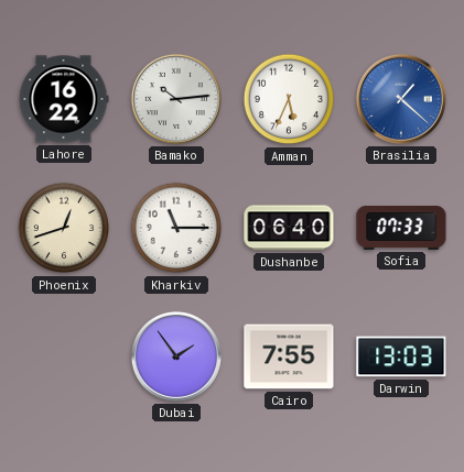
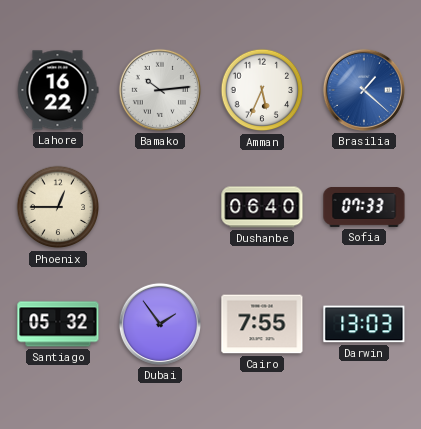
Phoenix: 12:42 -> 12:45 (58, 207)
Kharkiv: 11:15 -> none (176, 228)
Santiago: none -> 05:32 (58, 324)
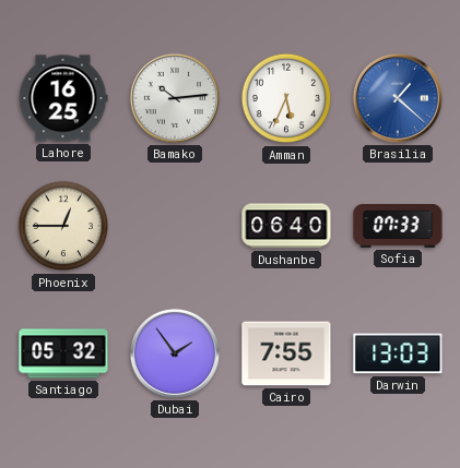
Lahore: 16:22 -> 16:25 (63, 98)
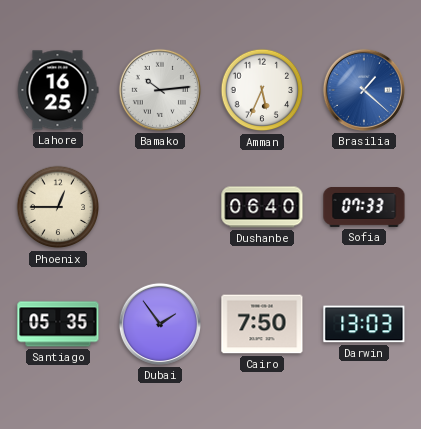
Santiago: 05:32 -> 05:35 (58, 324)
Cairo: 7:55 -> 7:50 (262, 324)
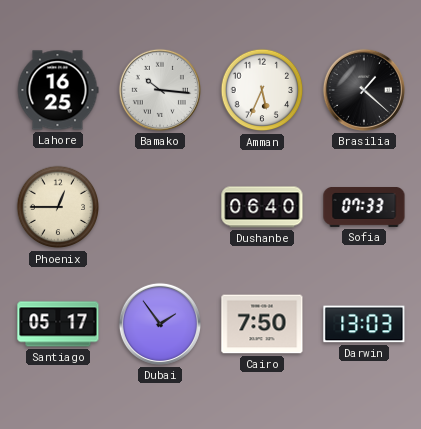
Bamako: 10:14 -> 10:16 (160, 90)
Brasilia dial: blue -> black (364, 90)
Santiago: 05:35 -> 05:17 (58, 324)
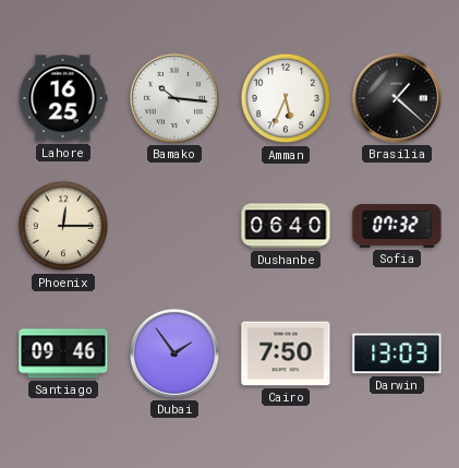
Phoenix: 12:45 -> 12:15 (63, 226)
Sofia: 07:33 -> 07:32 (397, 227)
Santiago: 05:17 -> 09:46 (63, 353)
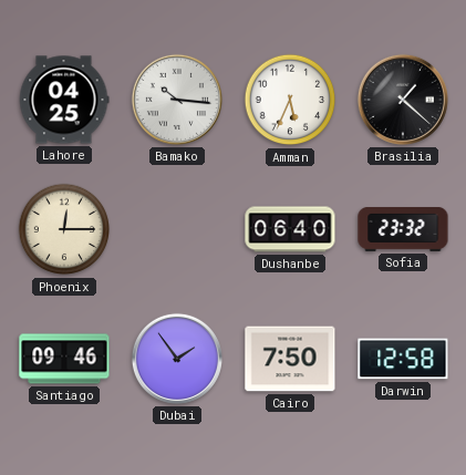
Lahore: 16:25 -> 04:25 (64, 100)
Sofia: 07:32 -> 23:32 (403, 230)
Darwin: 13:03 -> 12:58 (403, 359)
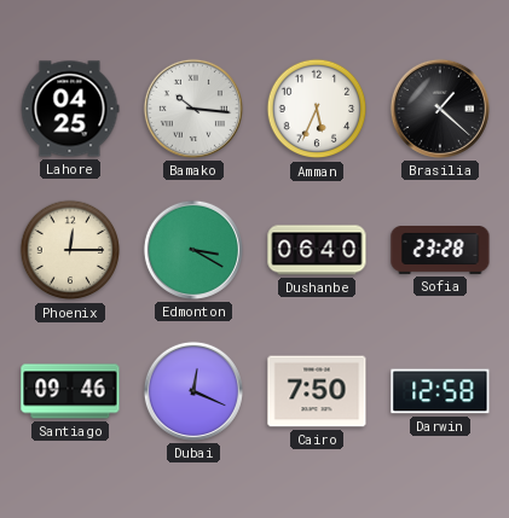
Edmonton: none -> 3:20 (193, 250)
Sofia: 23:32 -> 23:28 (440, 251)
Dubai: 1:54 -> 12:19 (193, 391)
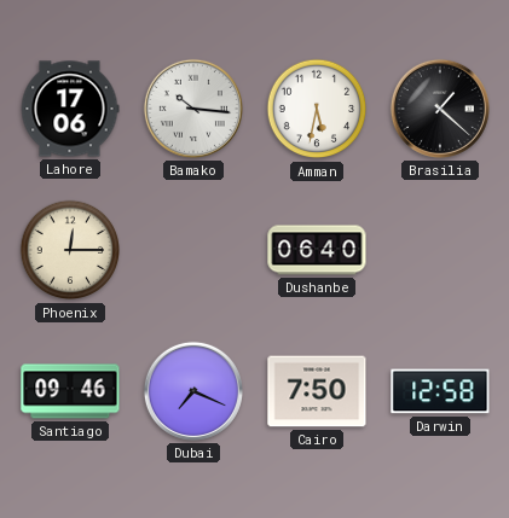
Lahore: 04:25 -> 17:06 (70, 109)
Amman: 5:34 -> 5:32 (317, 109)
Edmonton: 3:20 -> none (193, 250)
Sofia: 23:28 -> none (440, 251)
Dubai: 12:19 -> 7:19 (193, 391)
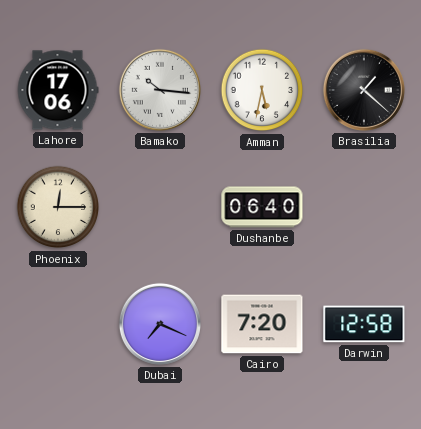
Santiago: 09:46 -> none (70, 391)
Cairo: 7:50 -> 7:20 (262, 324)
